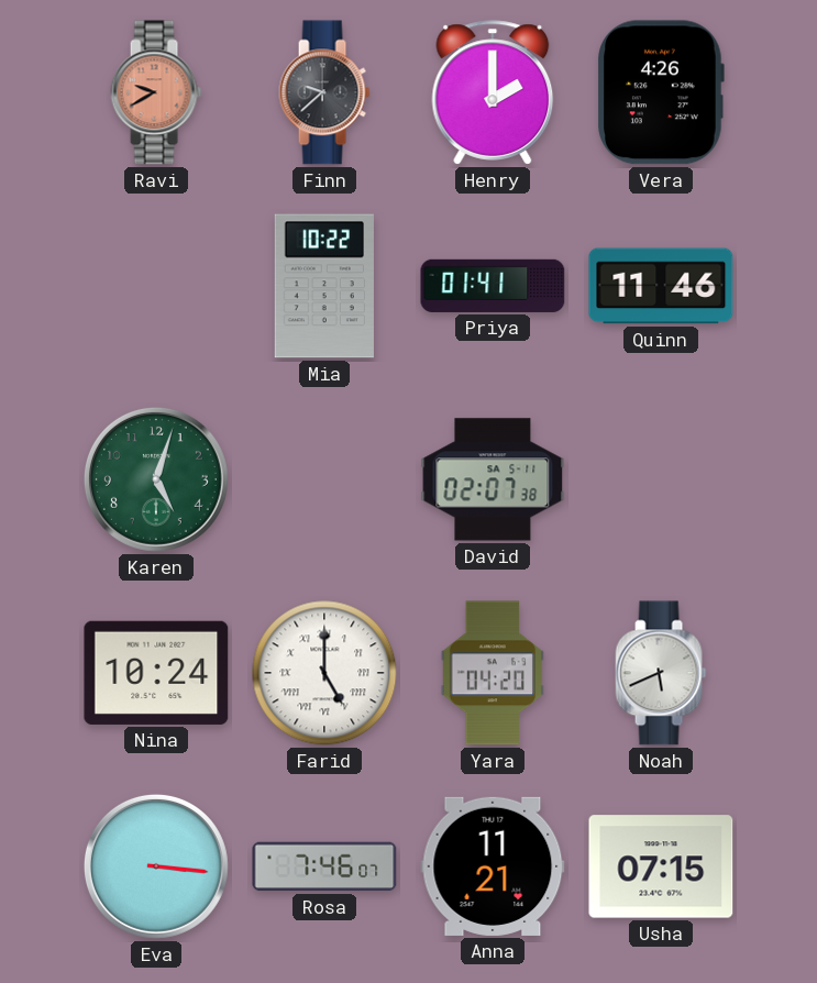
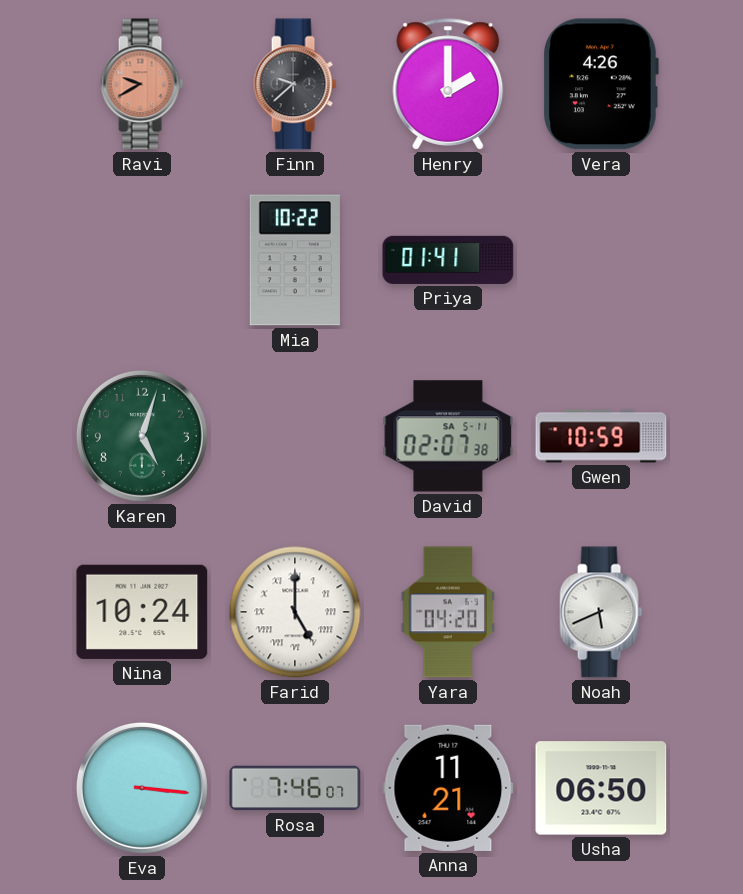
Quinn: 11:46 -> none (661, 286)
Gwen: none -> 10:59 (601, 436)
Usha: 07:15 -> 06:50 (601, 788)
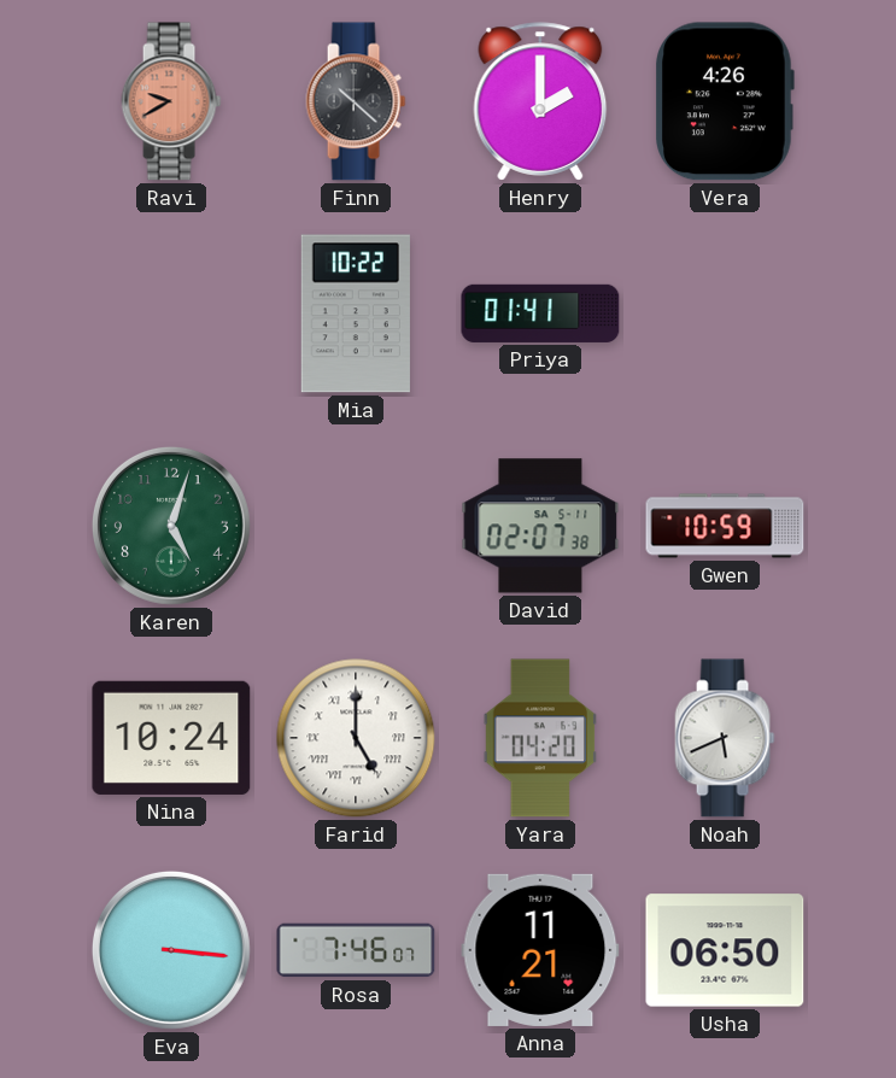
Finn: 9:38 -> 10:22 (356, 101)
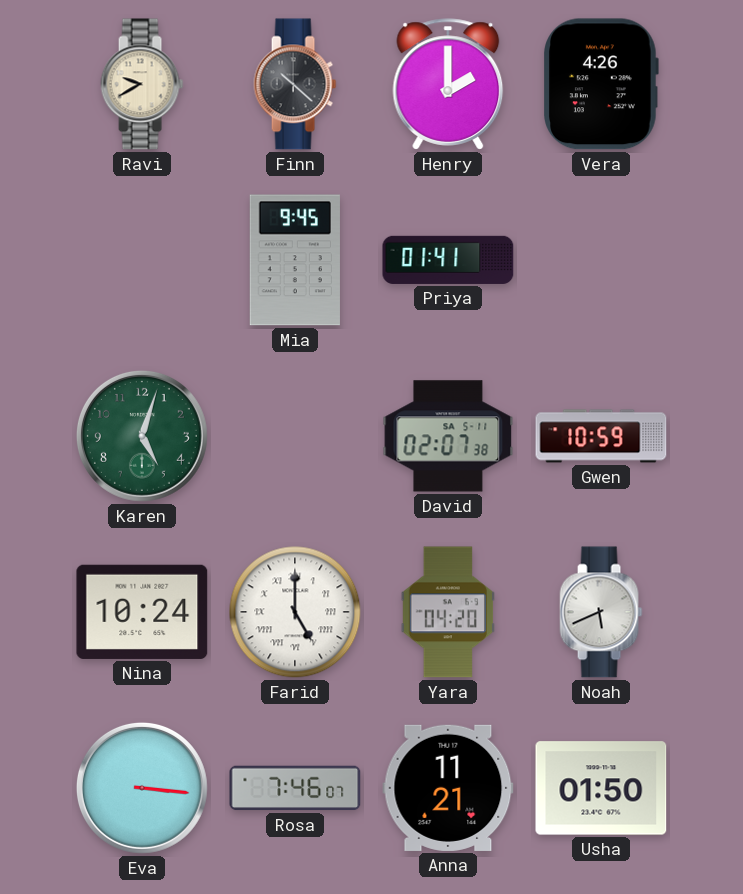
Ravi dial: salmon -> cream (142, 84)
Mia: 10:22 -> 9:45 (295, 260)
Usha: 06:50 -> 01:50 (601, 788)
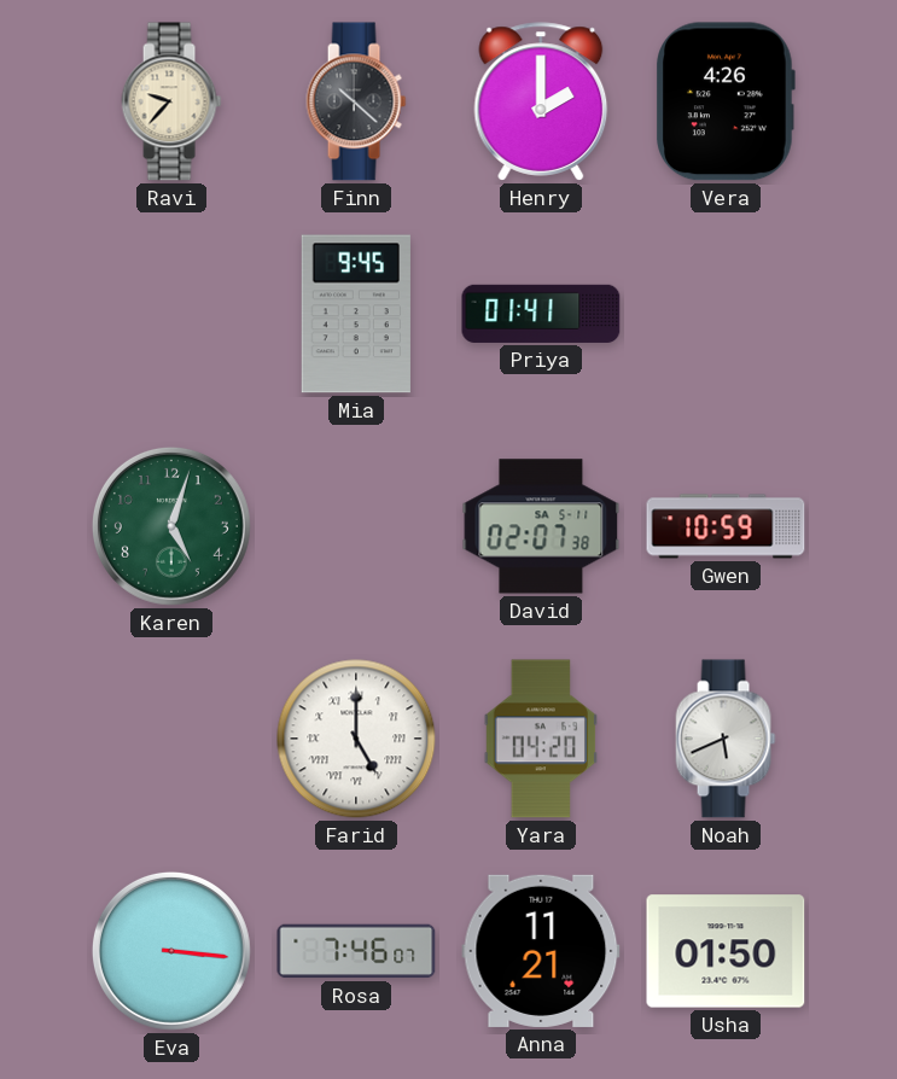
Ravi: 9:40 -> 9:37 (171, 101)
Nina: 10:24 -> none (142, 612)
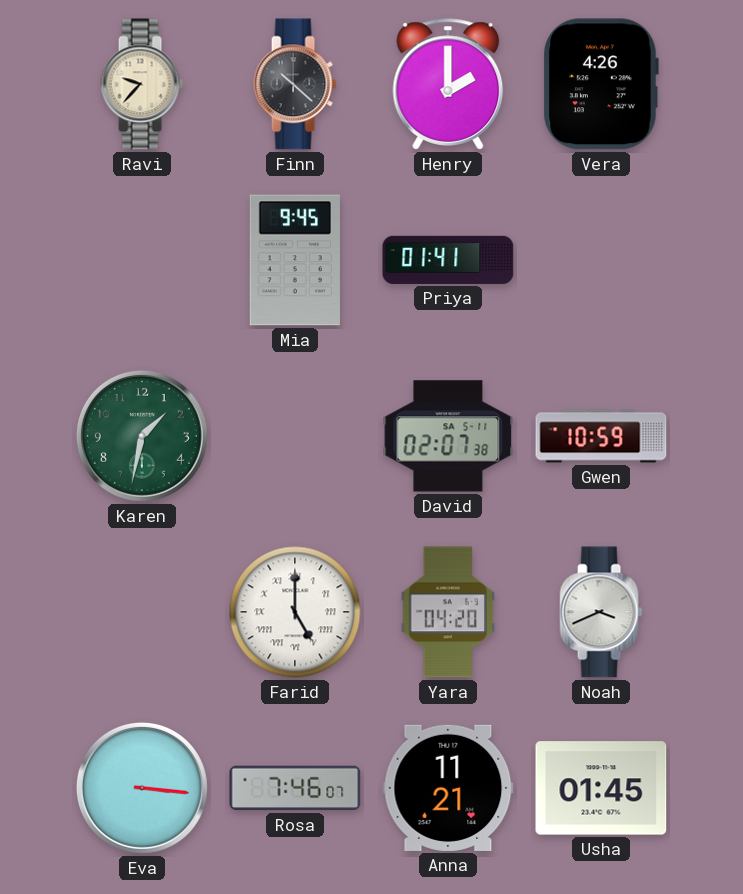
Karen: 5:03 -> 1:32 (142, 436)
Noah: 5:41 -> 3:41 (601, 612)
Usha: 01:50 -> 01:45 (601, 788)
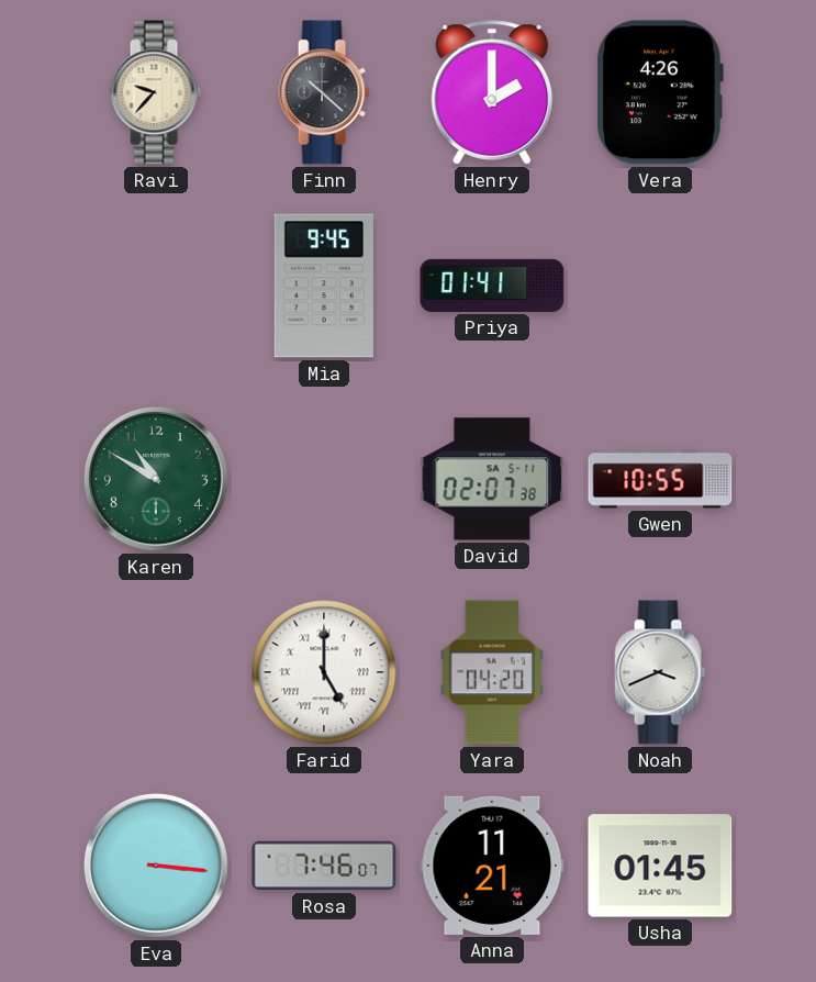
Karen: 1:32 -> 10:50 (156, 479)
Gwen: 10:59 -> 10:55 (660, 479)
